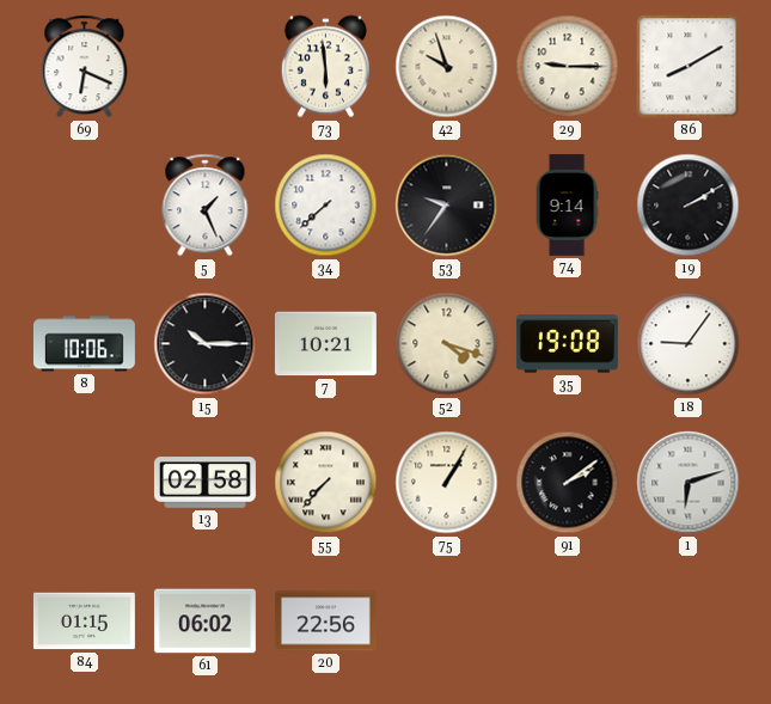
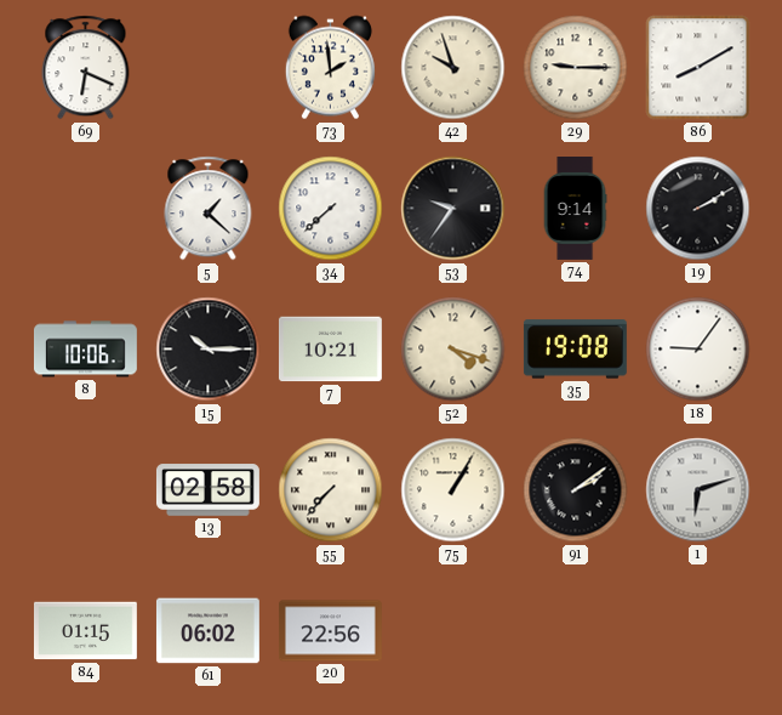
73: 5:59 -> 1:59 (330, 68)
5: 1:26 -> 1:22 (209, 209)
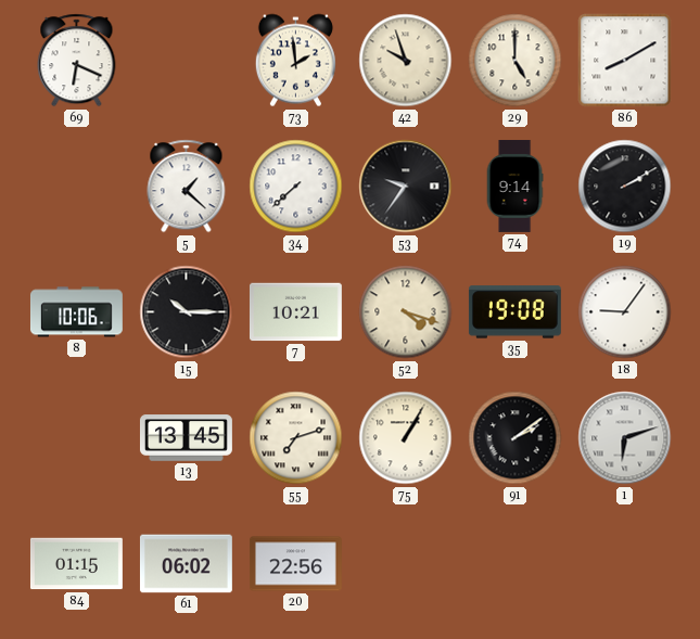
29: 9:15 -> 5:00 (516, 61)
13: 02:58 -> 13:45 (187, 438)
55: 7:37 -> 7:12 (296, 438)
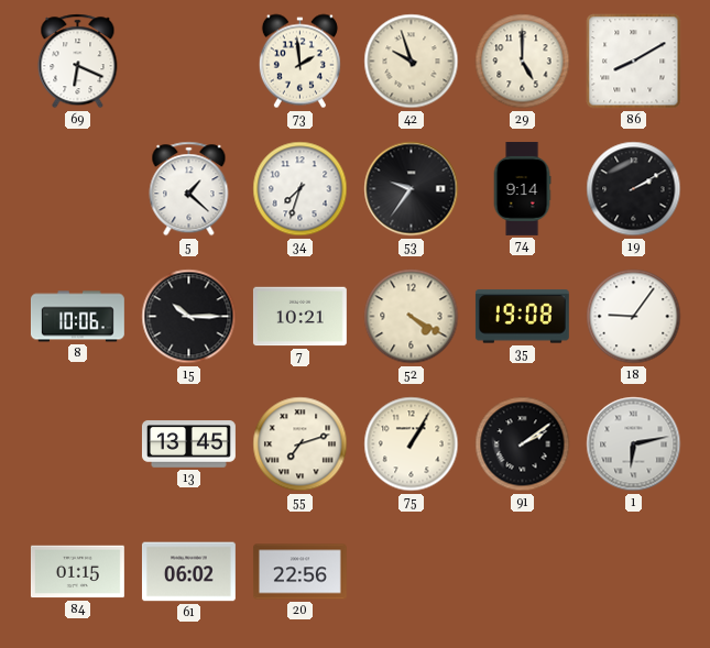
34: 7:38 -> 7:33 (301, 189)
52: 4:18 -> 4:20 (412, 317)
1: 6:12 -> 6:13 (634, 444)
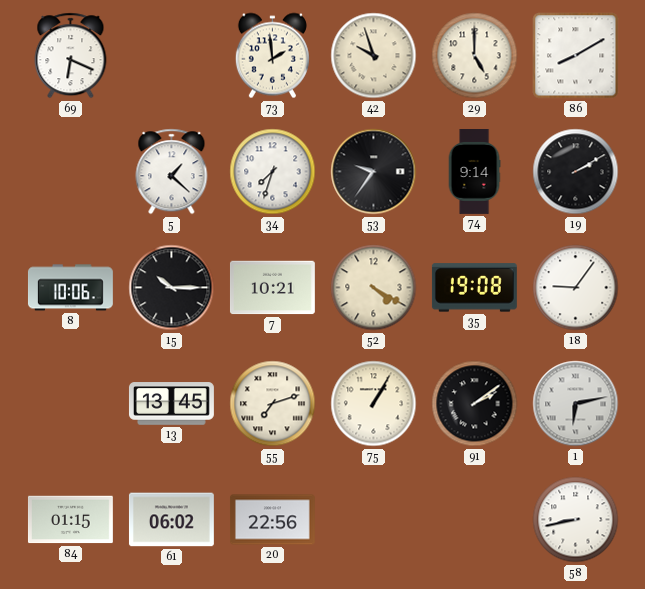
58: none -> 8:43 (576, 520)
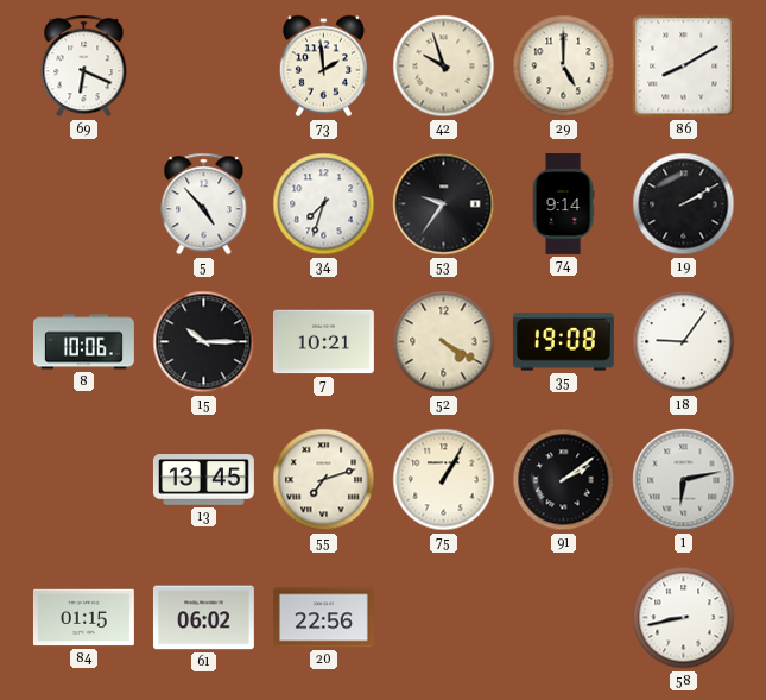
5: 1:22 -> 4:53 (204, 204)
